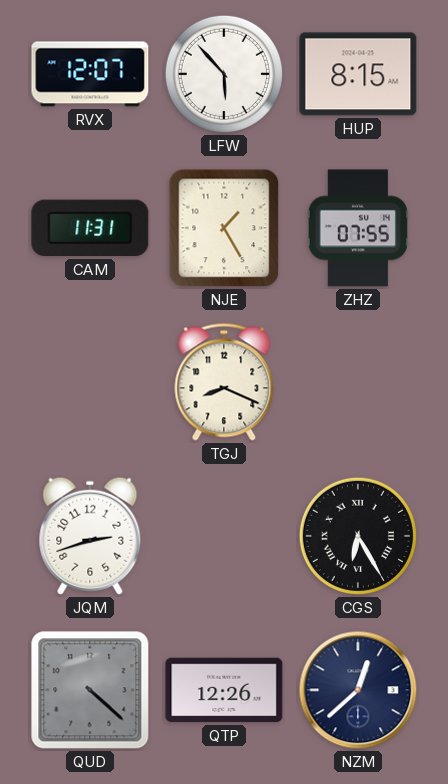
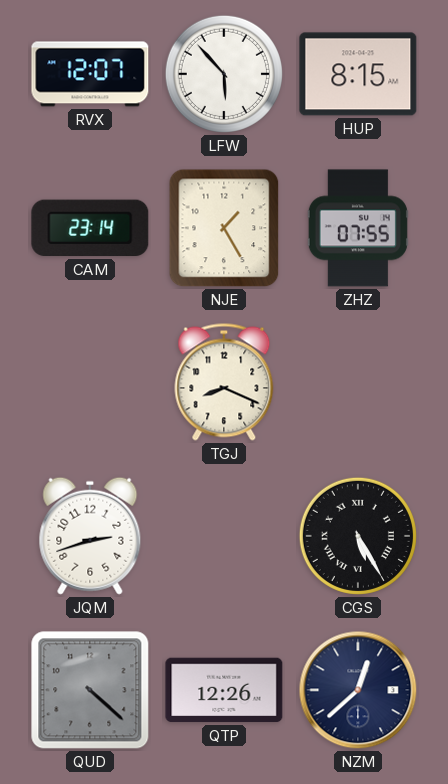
CAM: 11:31 -> 23:14 (90, 228)
CGS: 6:25 -> 5:25 (358, 536)
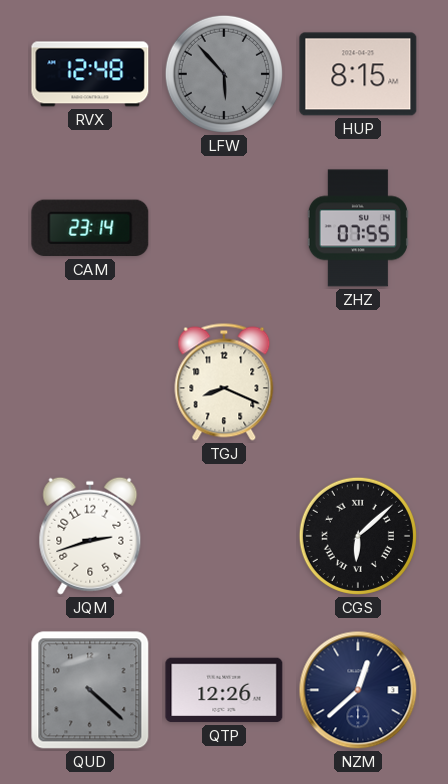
RVX: 12:07 -> 12:48 (90, 74)
LFW dial: white -> grey (224, 74)
NJE: 1:25 -> none (224, 228)
CGS: 5:25 -> 6:08 (358, 536)
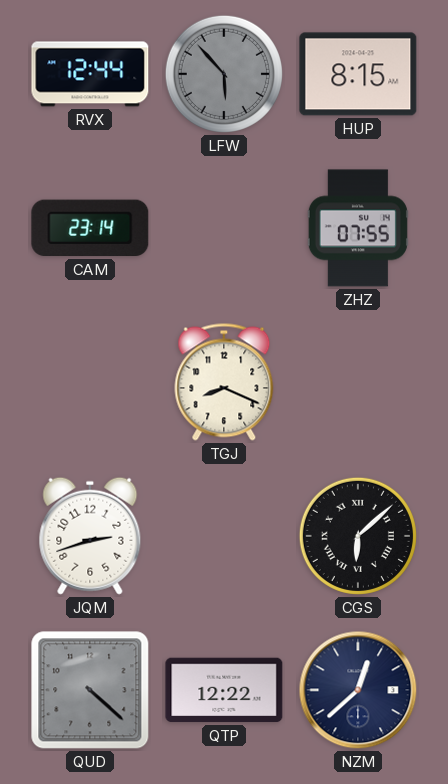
RVX: 12:48 -> 12:44 (90, 74)
QTP: 12:26 -> 12:22 (224, 690)
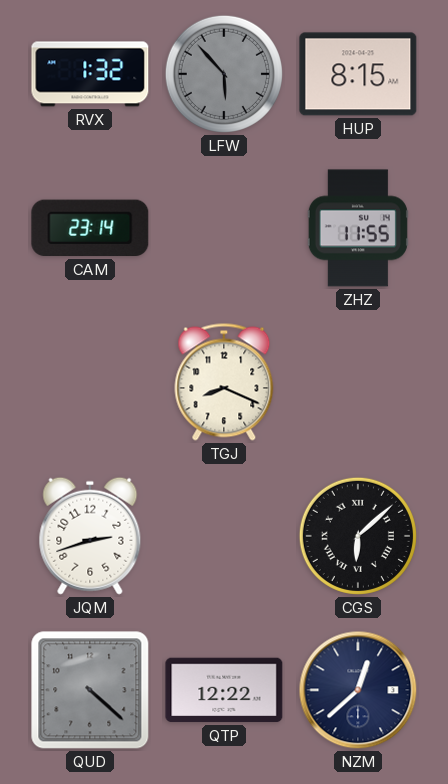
RVX: 12:44 -> 1:32 (90, 74)
ZHZ: 07:55 -> 11:55 (358, 228)
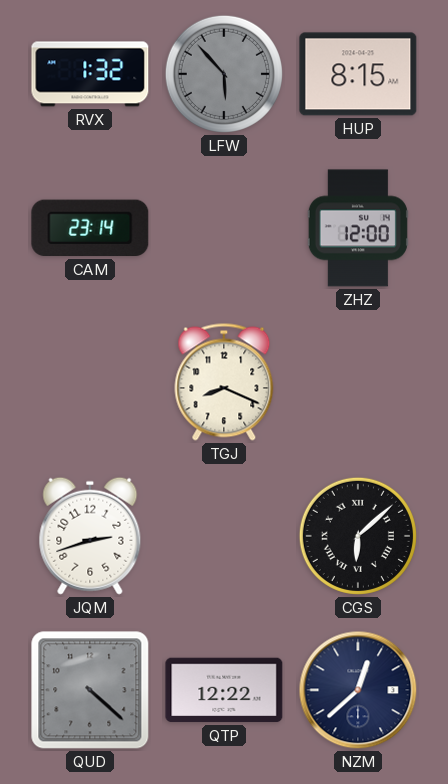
ZHZ: 11:55 -> 12:00 (358, 228)
